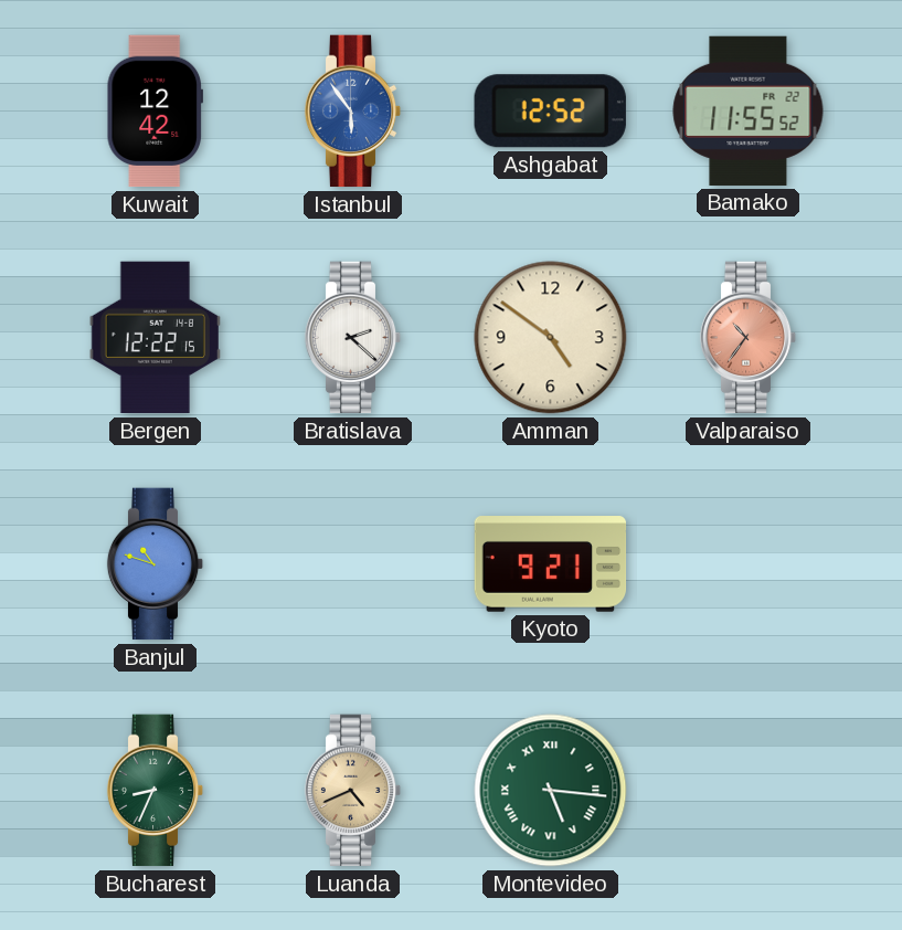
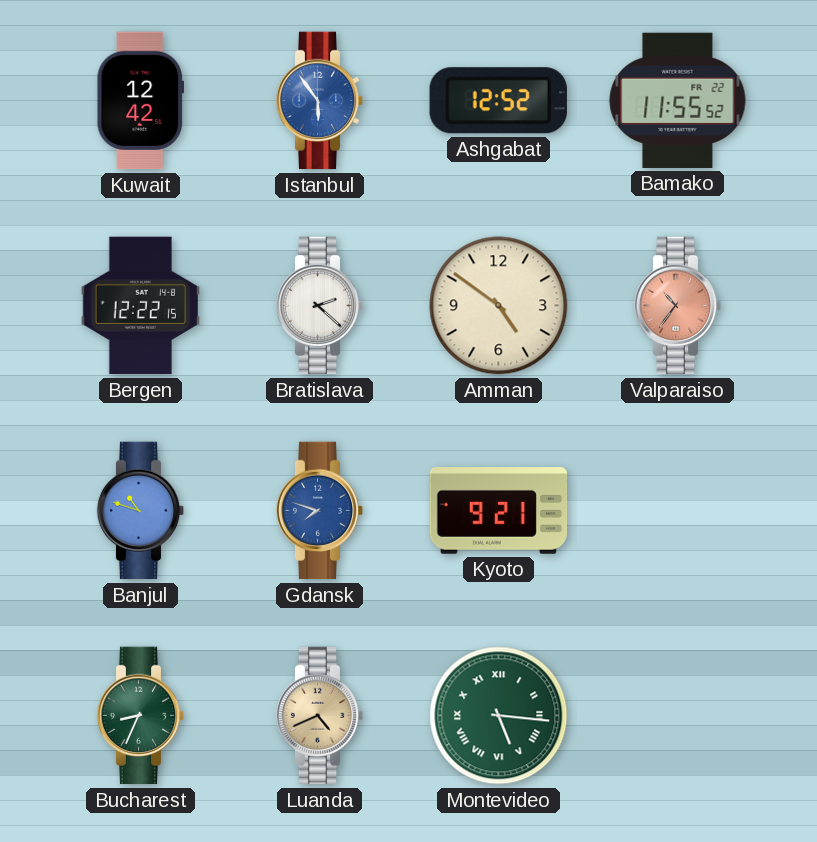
Gdansk: none -> 7:48 (320, 511)
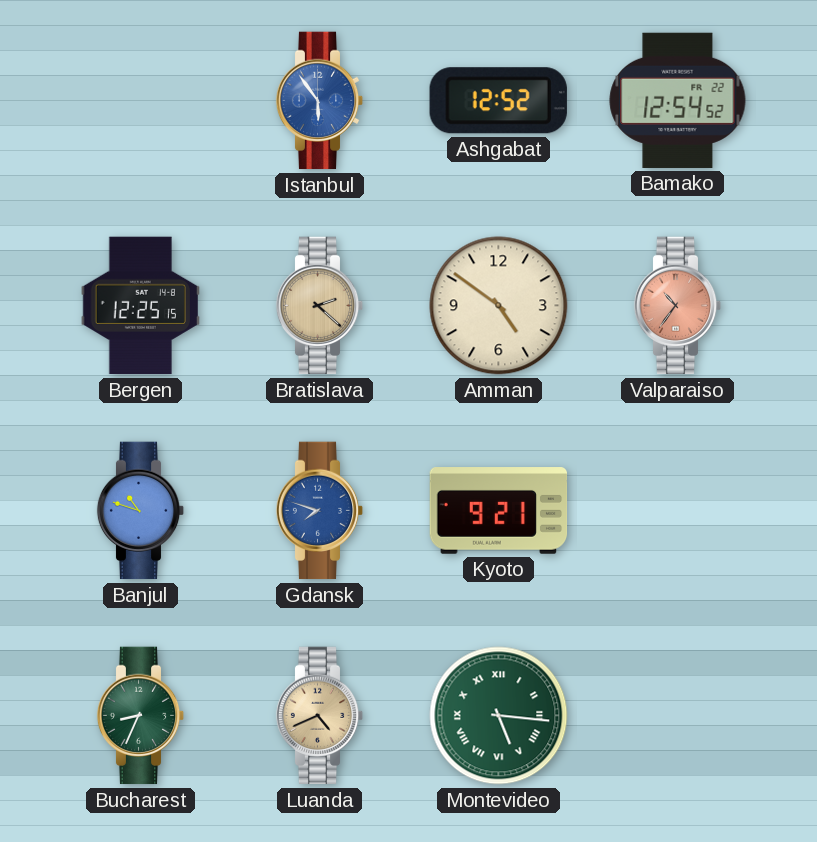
Kuwait: 12:42 -> none (140, 101)
Bamako: 11:55 -> 12:54 (678, 100)
Bergen: 12:22 -> 12:25 (140, 306)
Bratislava dial: white -> champagne (320, 306)
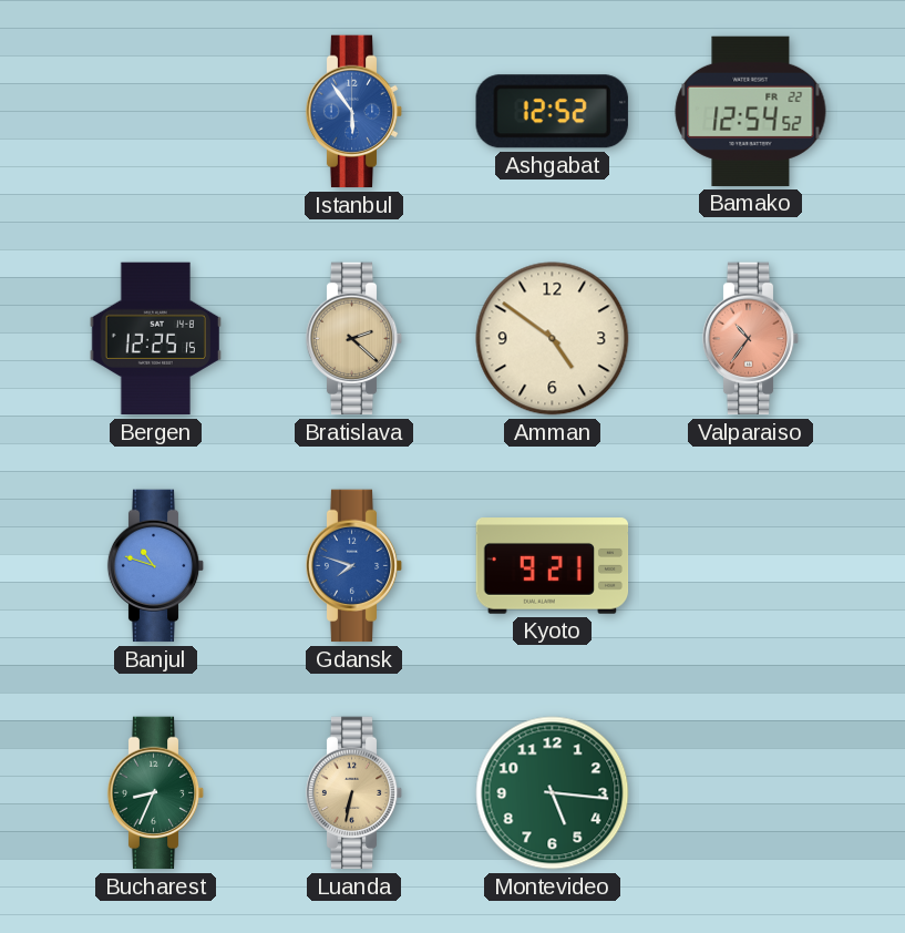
Luanda: 4:41 -> 6:32 (354, 793)
Montevideo numerals: Roman -> Arabic (553, 793)
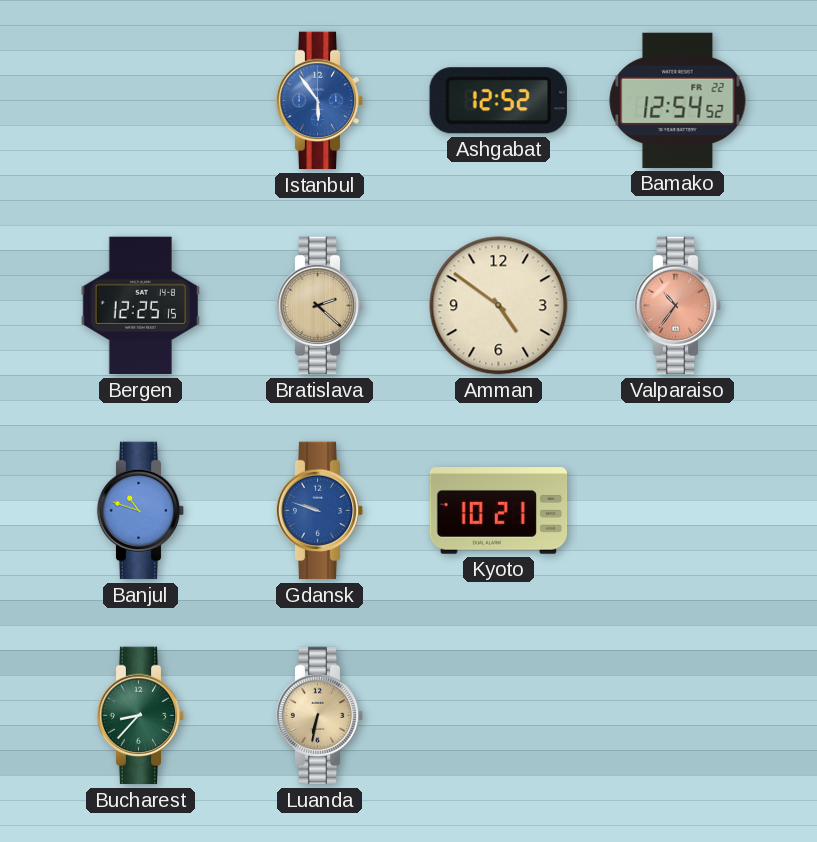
Gdansk: 7:48 -> 9:48 (320, 511)
Kyoto: 9:21 -> 10:21 (499, 511)
Bucharest: 8:34 -> 8:37 (141, 716)
Montevideo: 5:16 -> none (553, 793)
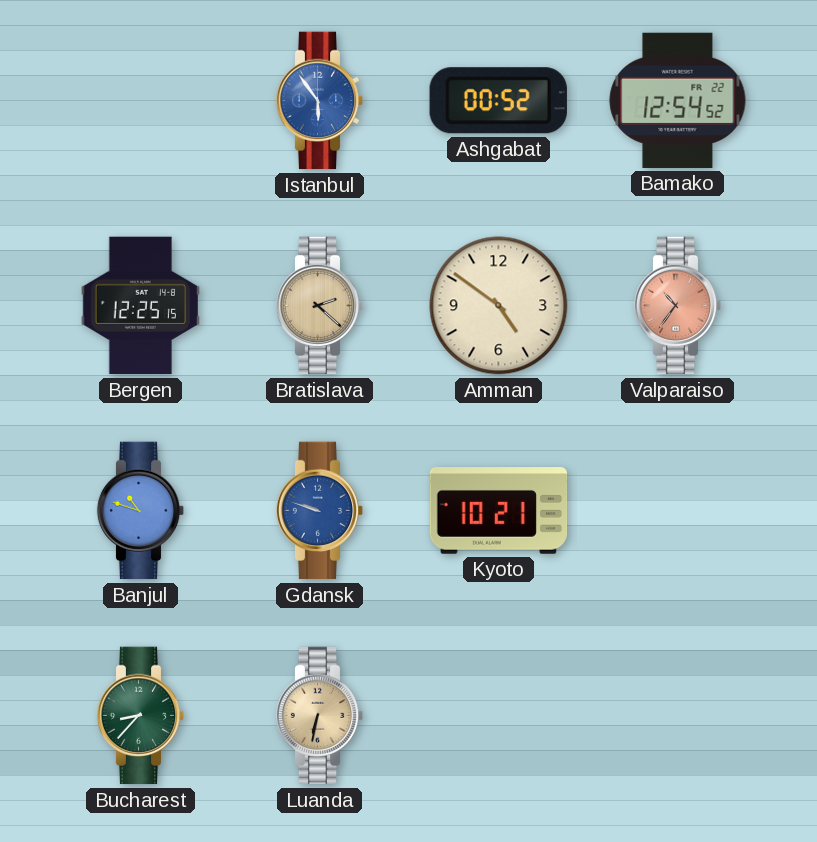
Ashgabat: 12:52 -> 00:52 (498, 101)
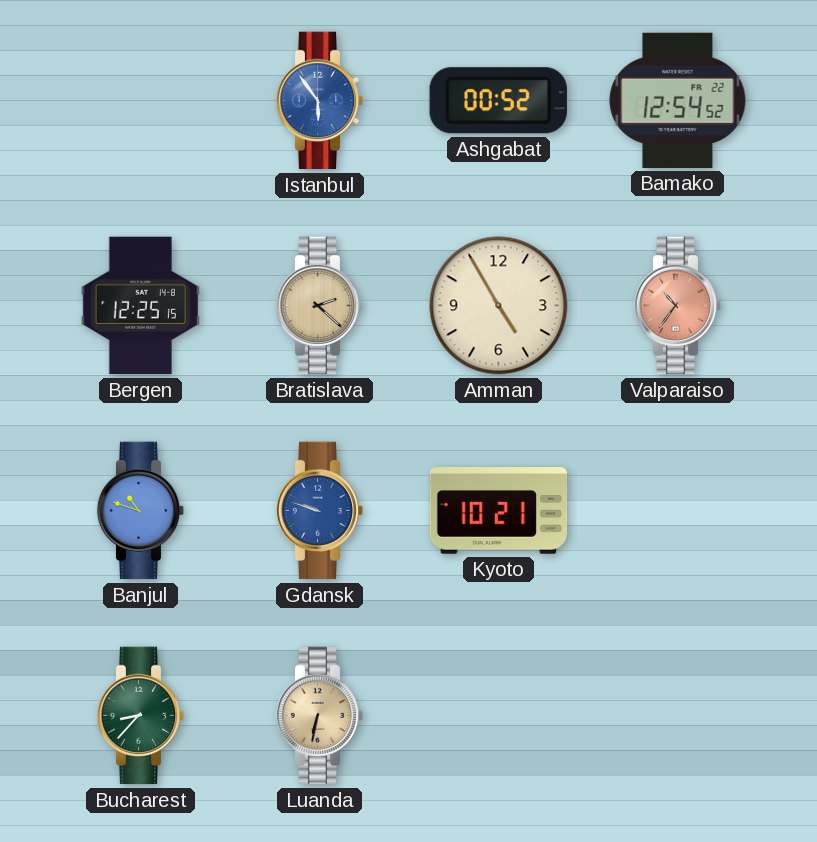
Amman: 4:51 -> 4:55 (499, 306)
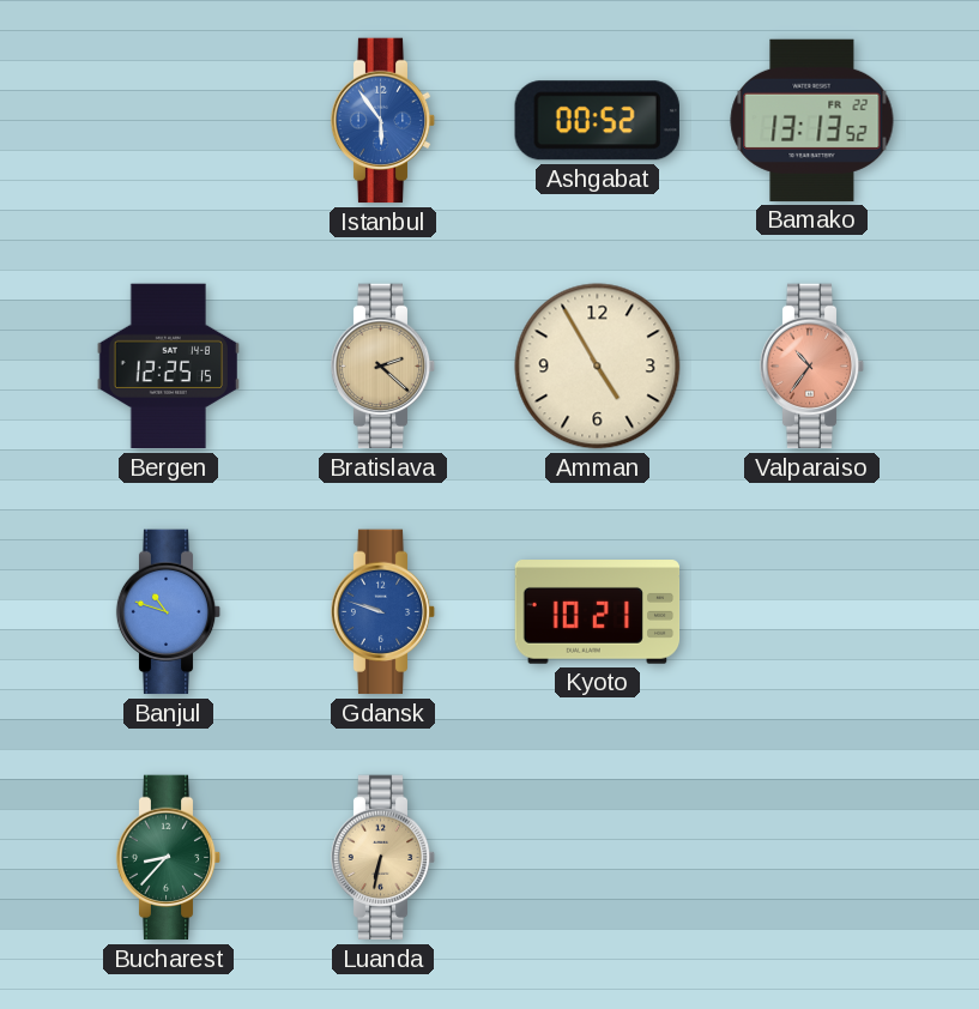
Bamako: 12:54 -> 13:13 (812, 120)
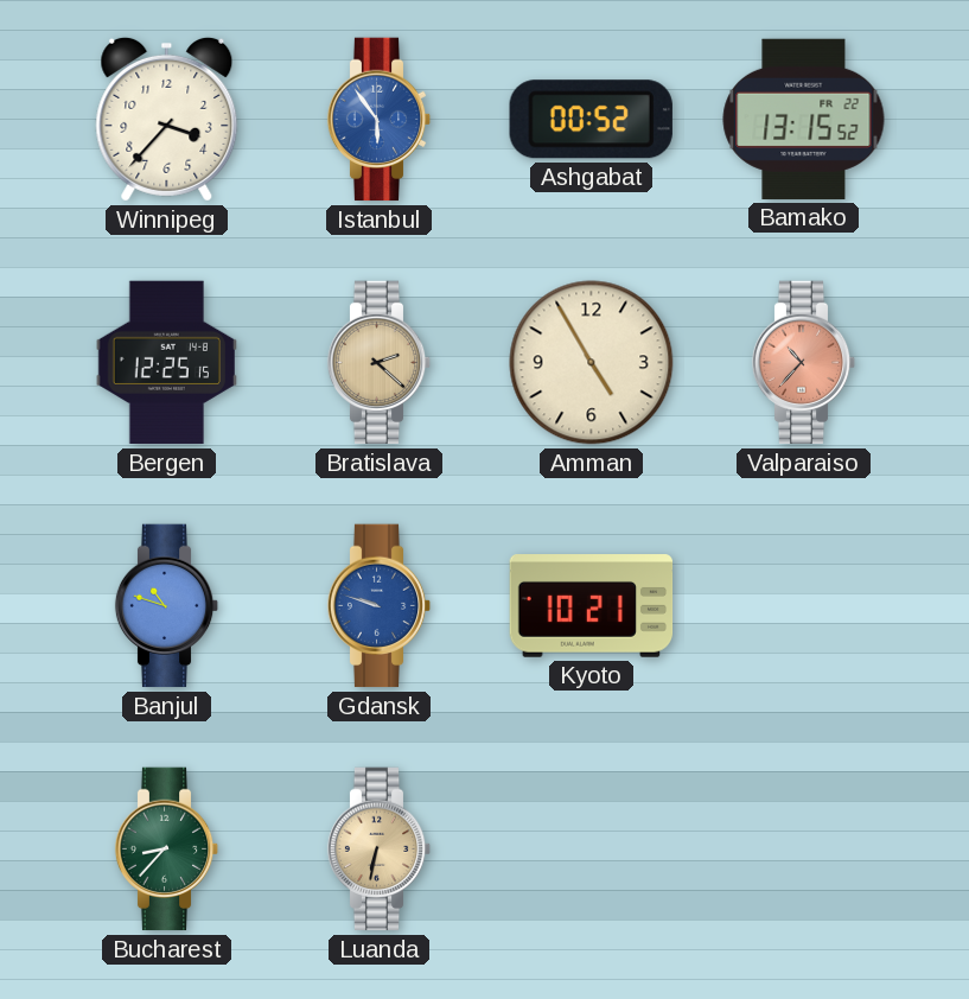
Winnipeg: none -> 3:37 (167, 119)
Bamako: 13:13 -> 13:15 (804, 119)
Valparaiso: 10:36 -> 10:37 (804, 363)
